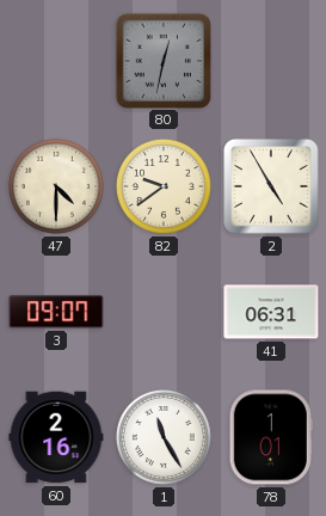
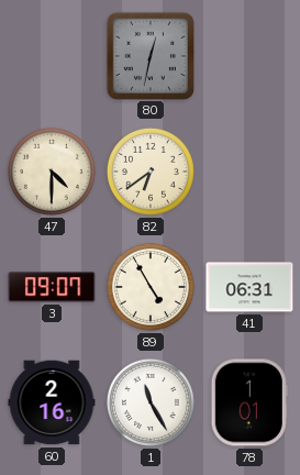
82: 9:39 -> 6:39 (151, 172)
2: 4:55 -> none (272, 188)
89: none -> 4:55 (151, 287)
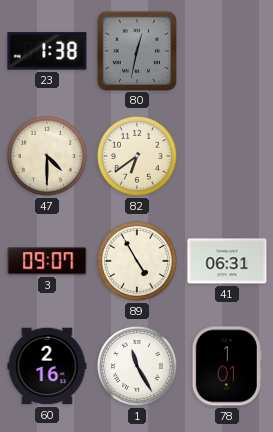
23: none -> 1:38 (47, 51)
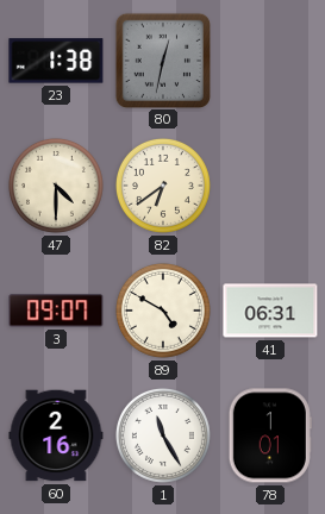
89: 4:55 -> 4:50 (163, 311)
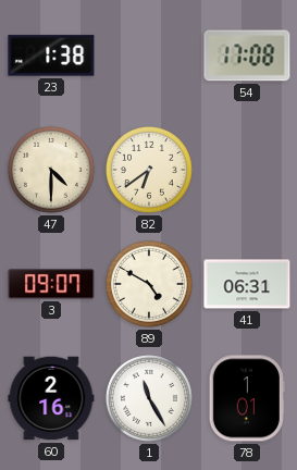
80: 12:32 -> none (162, 59)
54: none -> 17:08 (247, 55)
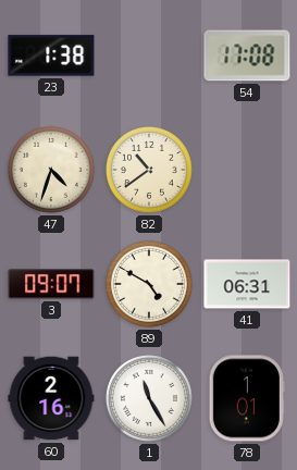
47: 4:30 -> 4:33 (51, 170)
82: 6:39 -> 10:39 (149, 170)
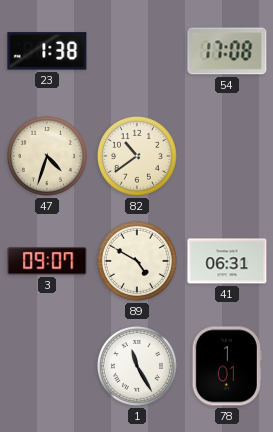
60: 2:16 -> none (51, 398)
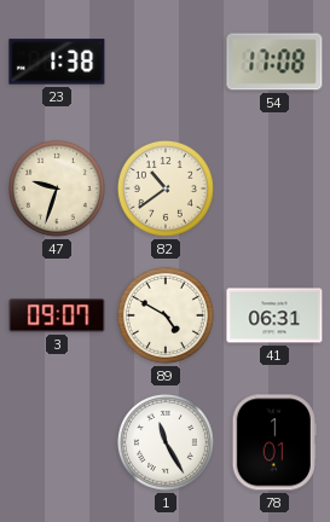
47: 4:33 -> 9:33 (57, 188)
